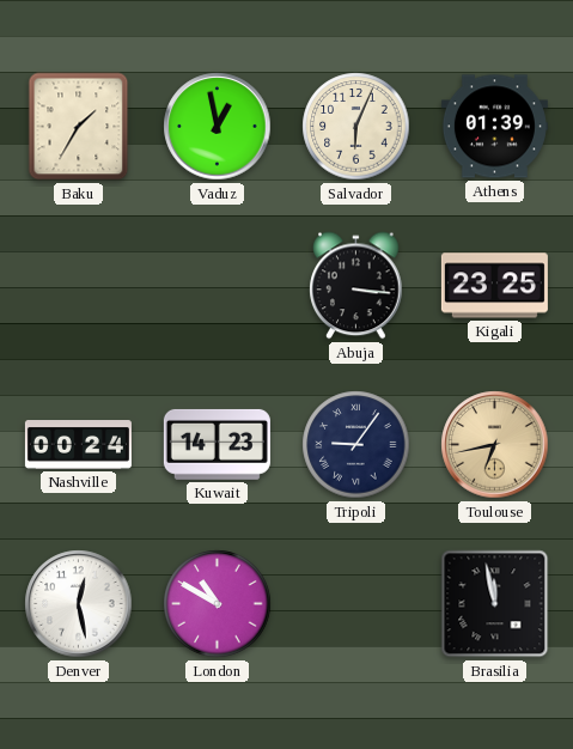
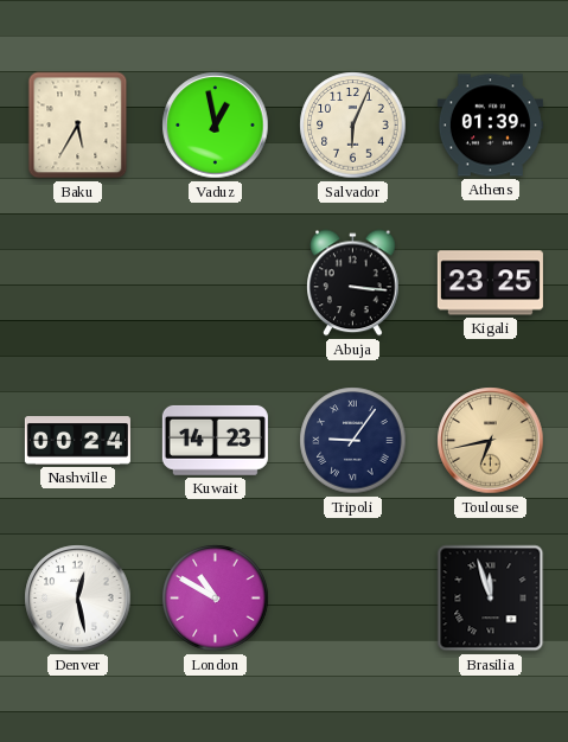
Baku: 1:35 -> 5:35 (78, 126)
Brasilia: 11:58 -> 11:57 (491, 599)
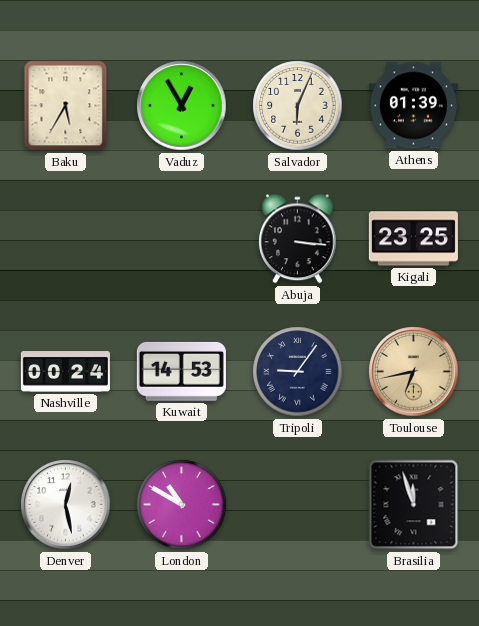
Vaduz: 12:58 -> 12:55 (182, 106)
Kuwait: 14:23 -> 14:53 (181, 371)
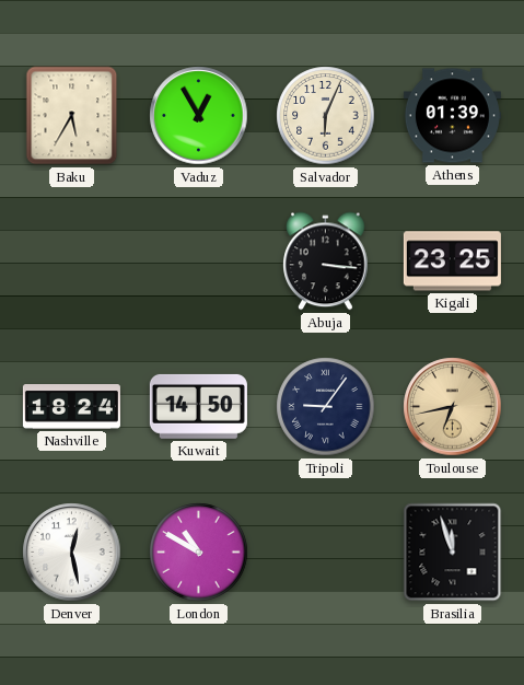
Nashville: 00:24 -> 18:24 (71, 407)
Kuwait: 14:53 -> 14:50 (198, 406)
